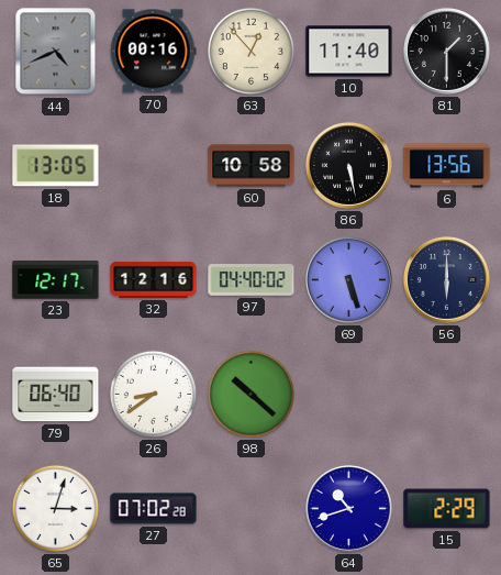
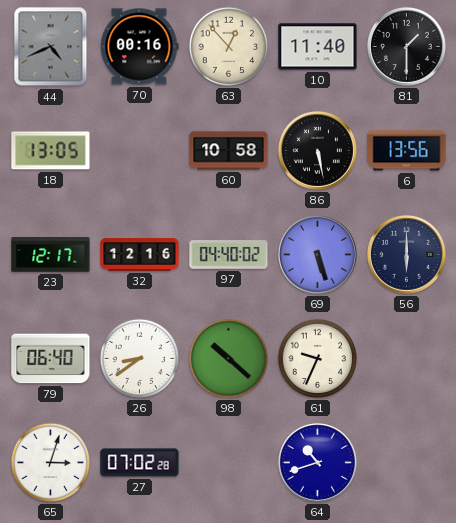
61: none -> 9:34 (317, 358)
15: 2:29 -> none (447, 509)
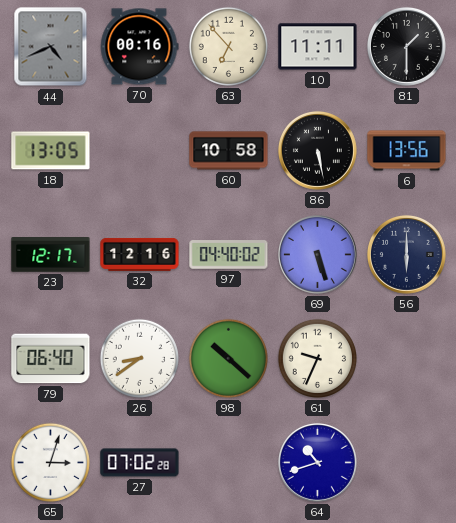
63: 12:53 -> 6:53 (228, 46)
10: 11:40 -> 11:11 (318, 47)
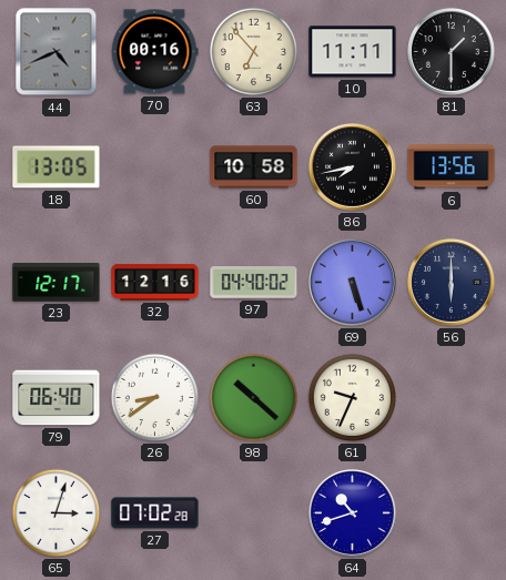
86: 5:28 -> 7:43 (352, 166)
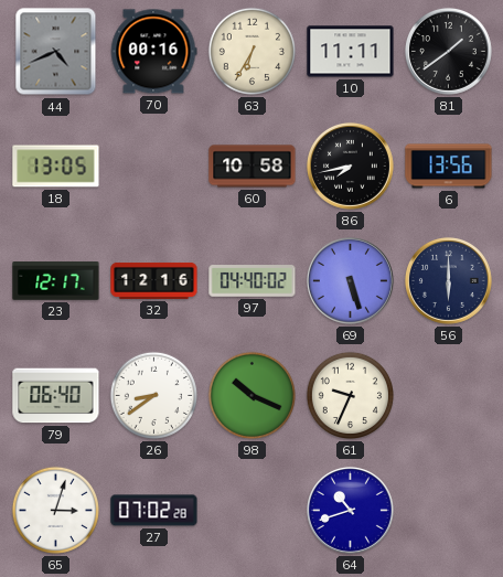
63: 6:53 -> 6:35 (251, 51)
81: 1:30 -> 1:39 (448, 51)
98: 10:22 -> 10:19 (251, 395)
